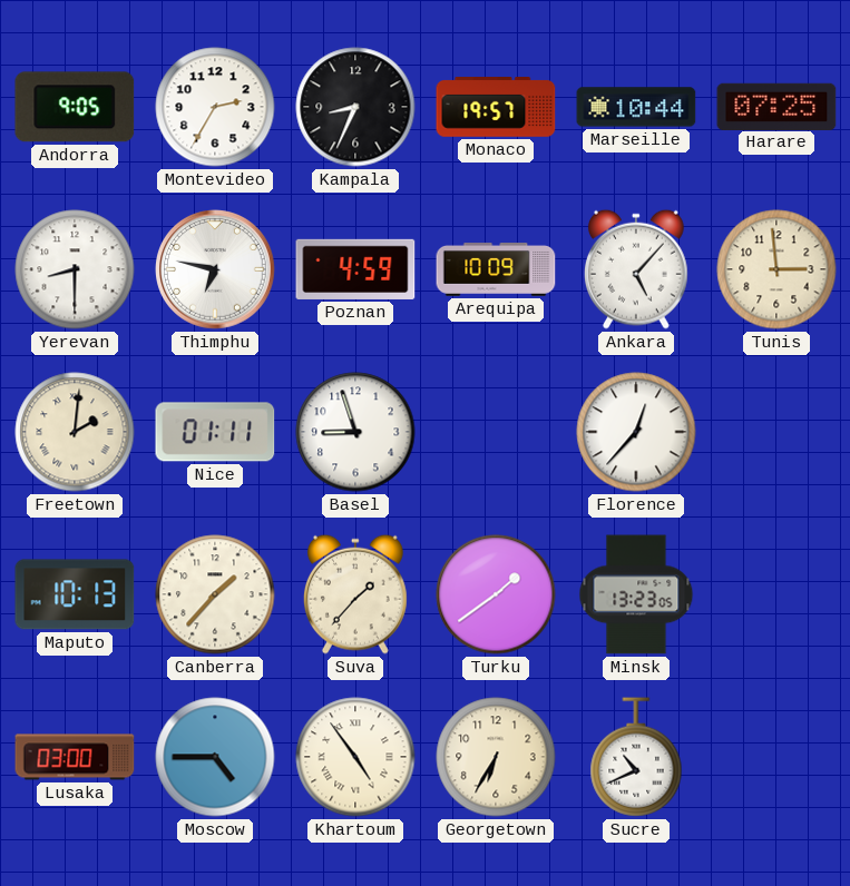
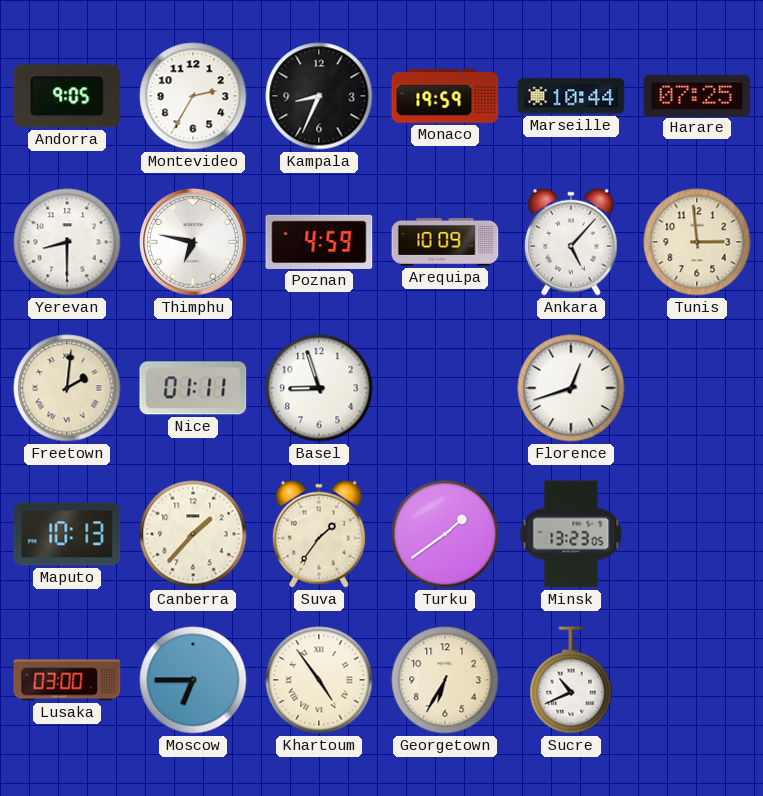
Monaco: 19:57 -> 19:59 (445, 97)
Florence: 12:37 -> 12:42 (571, 388)
Suva: 1:37 -> 1:36 (319, 534)
Moscow: 4:45 -> 6:45 (193, 680)
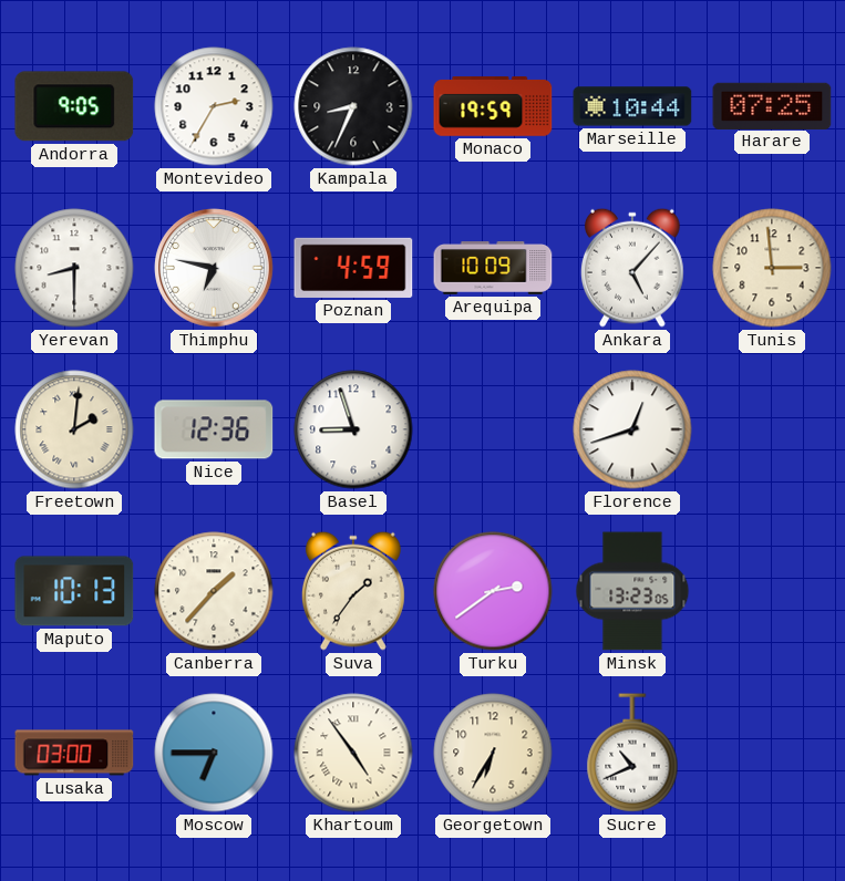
Nice: 01:11 -> 12:36 (214, 429)
Turku: 1:39 -> 2:39 (493, 591)
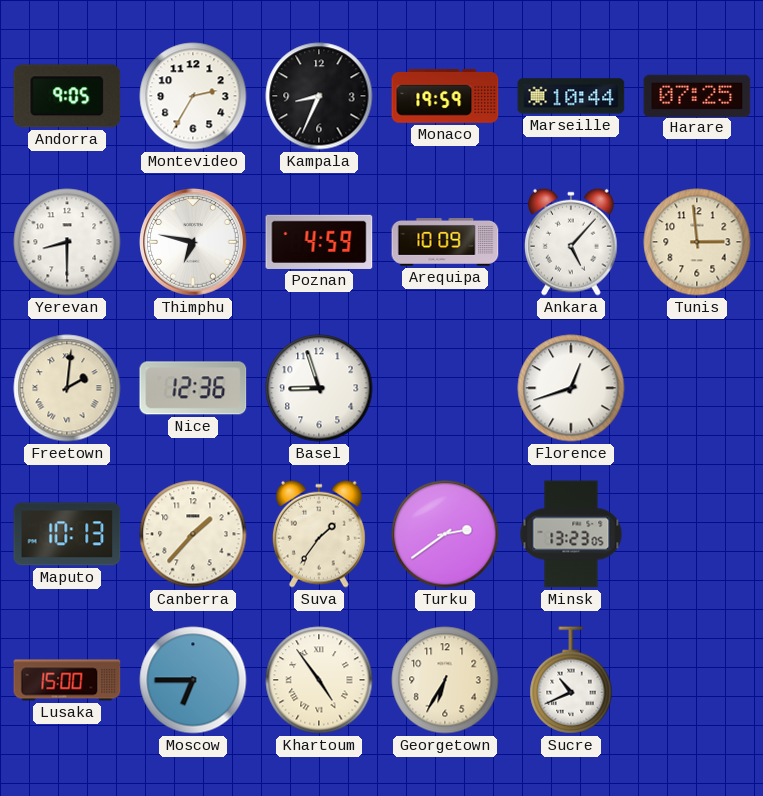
Lusaka: 03:00 -> 15:00 (67, 680)
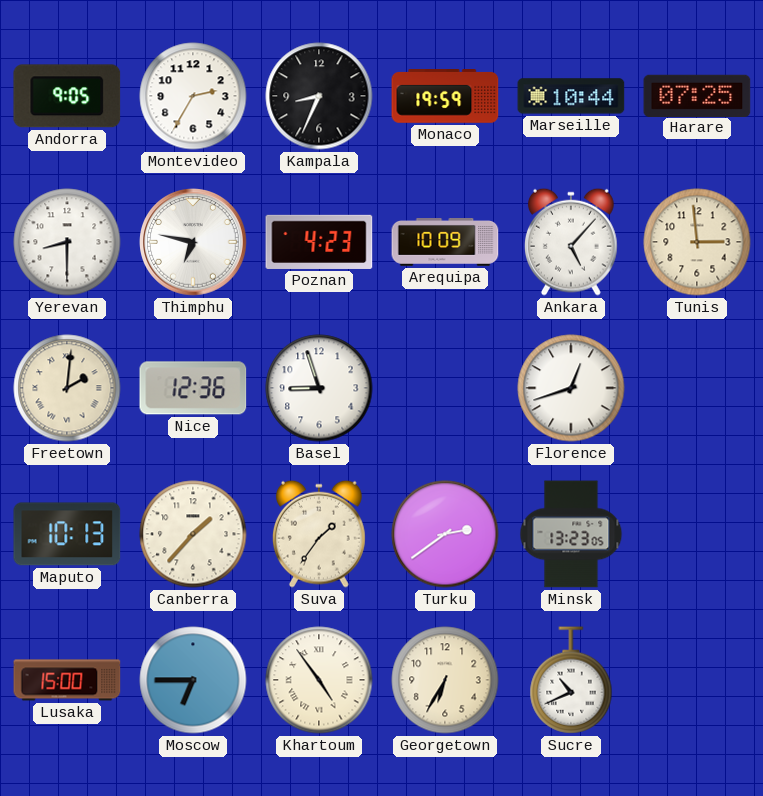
Poznan: 4:59 -> 4:23 (319, 242)
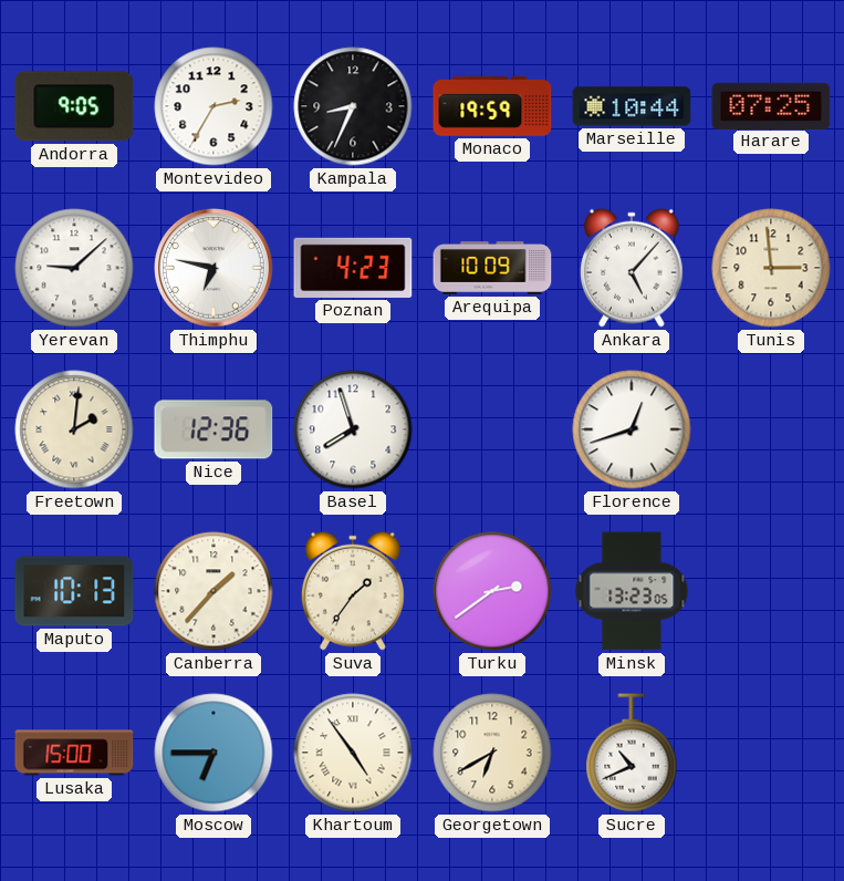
Yerevan: 8:30 -> 9:08 (74, 268)
Basel: 8:57 -> 7:57 (353, 429)
Georgetown: 6:35 -> 6:40 (492, 753)
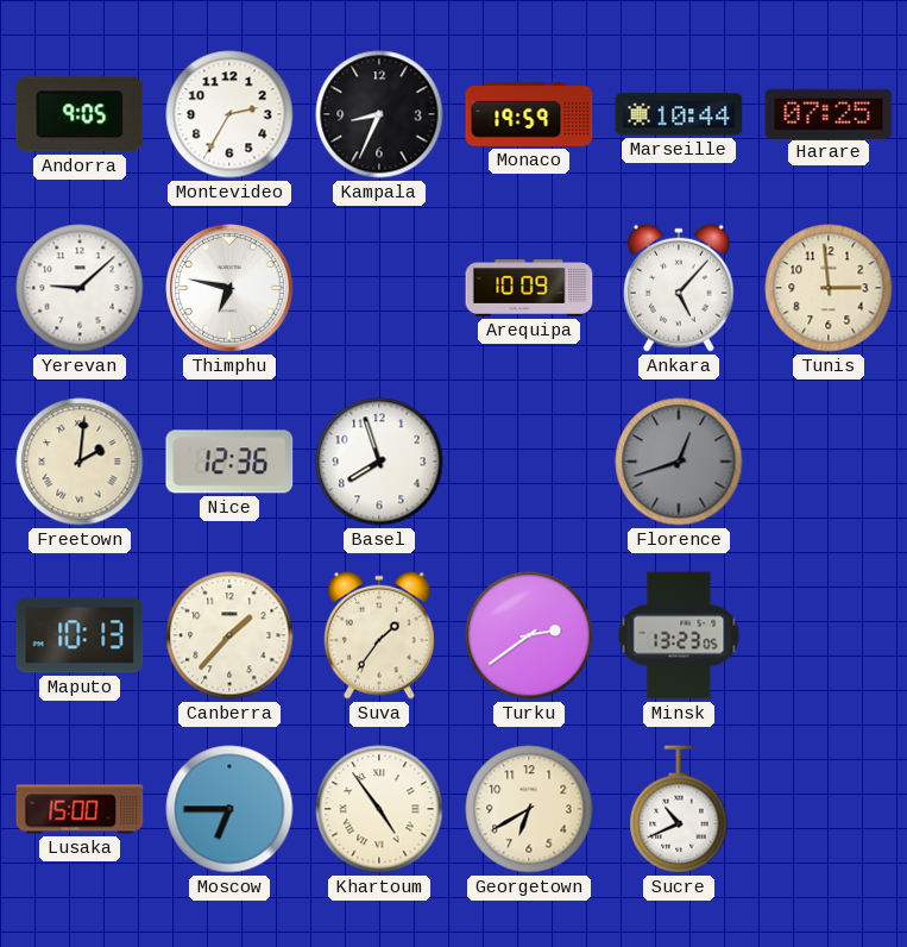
Poznan: 4:23 -> none (353, 268)
Florence dial: white -> grey (679, 462)
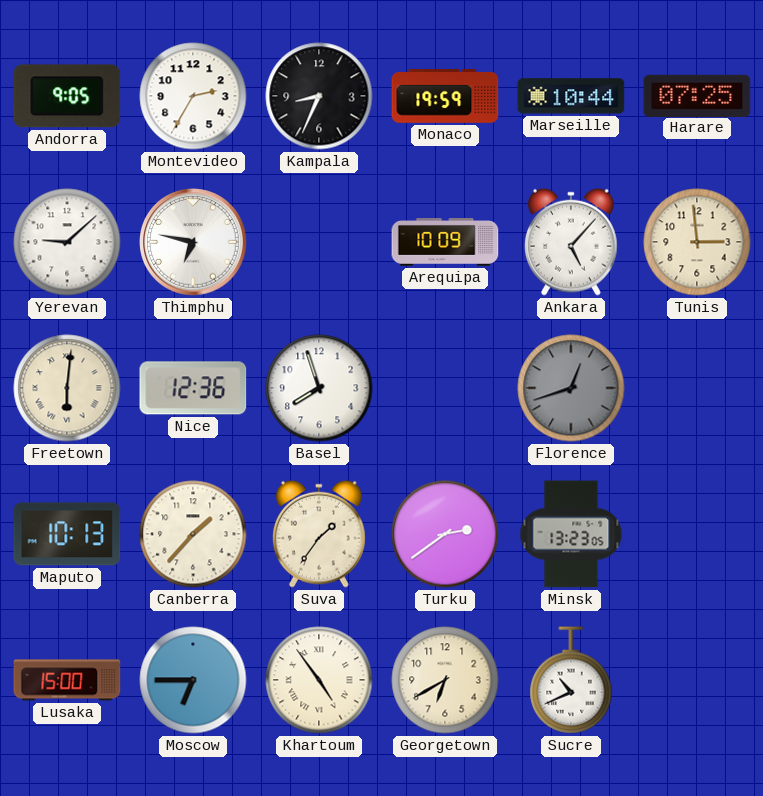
Freetown: 2:01 -> 6:01 (67, 388)
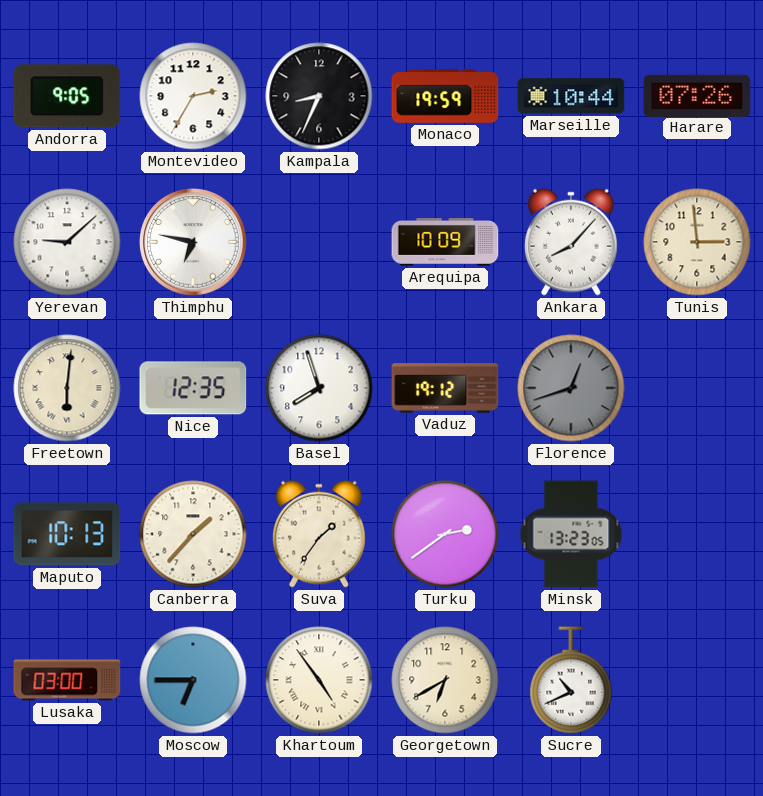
Harare: 07:25 -> 07:26 (697, 95)
Ankara: 5:07 -> 8:07 (571, 242)
Nice: 12:36 -> 12:35 (193, 388)
Vaduz: none -> 19:12 (445, 388)
Lusaka: 15:00 -> 03:00 (67, 680)
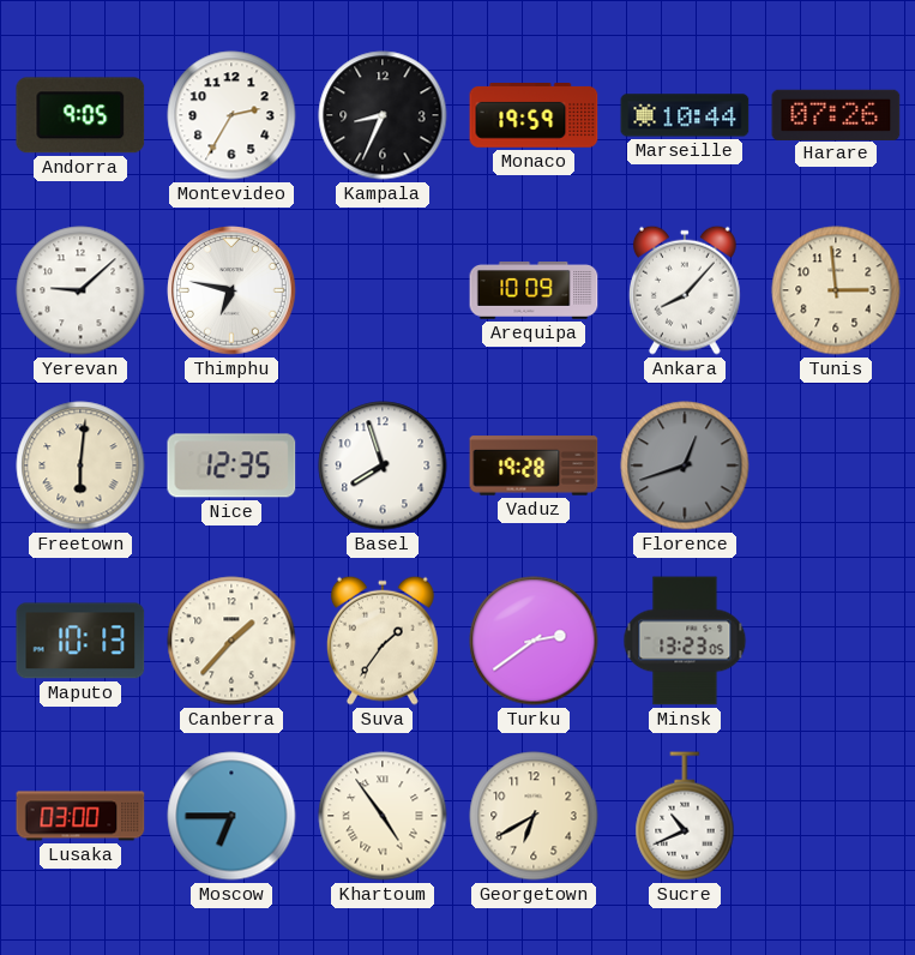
Vaduz: 19:12 -> 19:28 (534, 466)
